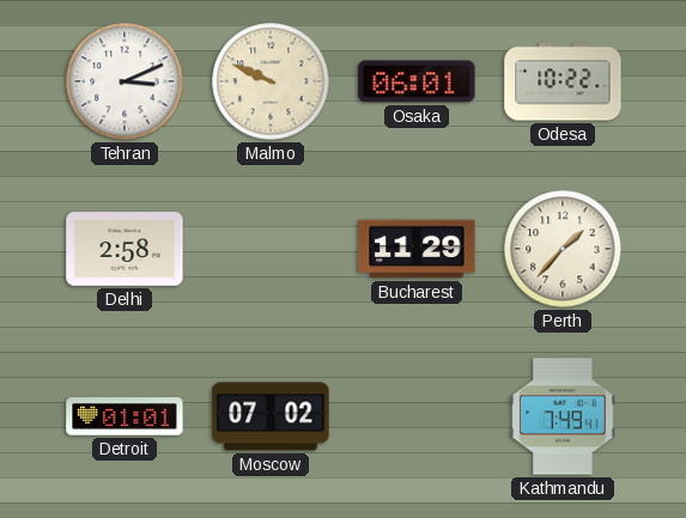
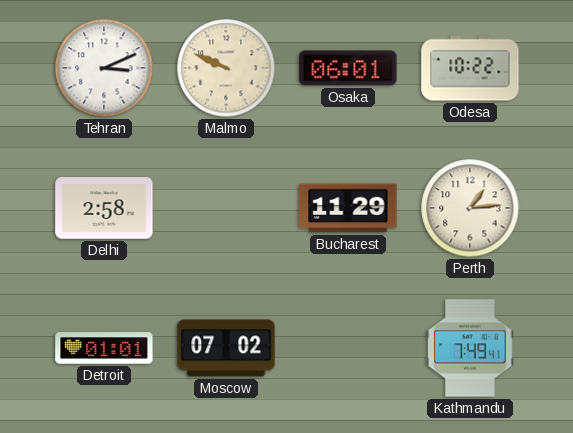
Perth: 1:37 -> 1:14 (470, 208)
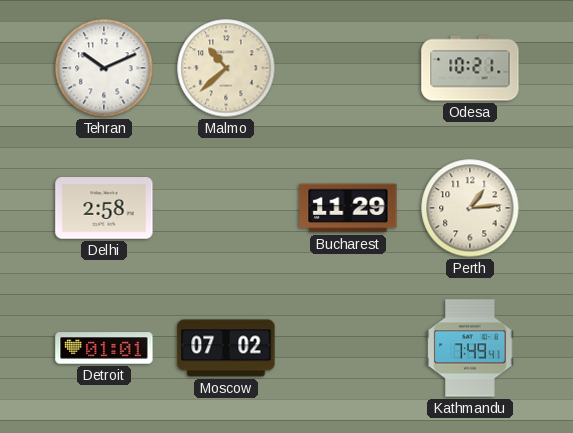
Tehran: 3:11 -> 10:11 (104, 68)
Malmo: 9:49 -> 10:38 (226, 68)
Osaka: 06:01 -> none (348, 68)
Odesa: 10:22 -> 10:21 (470, 68)
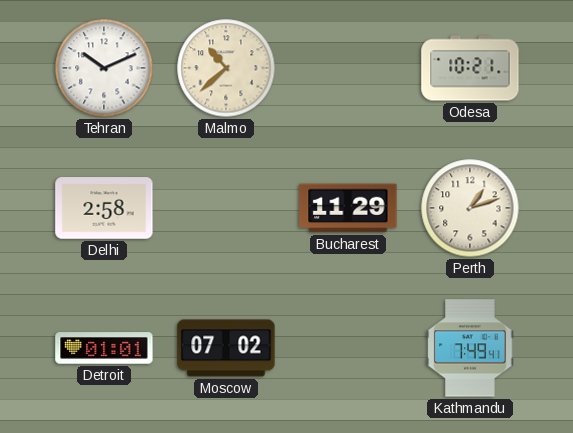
Perth: 1:14 -> 1:12 (470, 208)
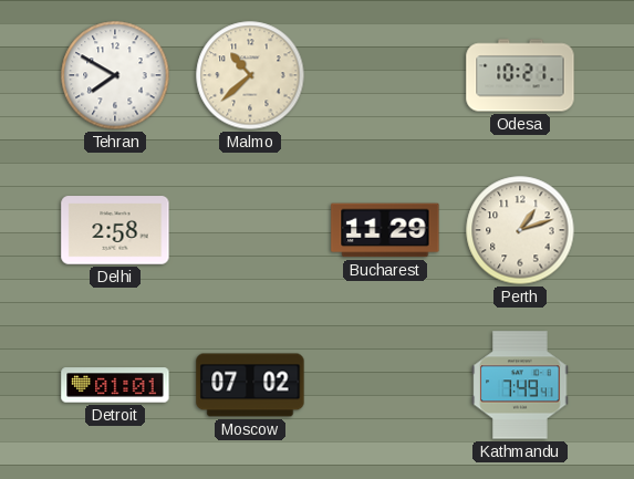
Tehran: 10:11 -> 7:50 (115, 75)
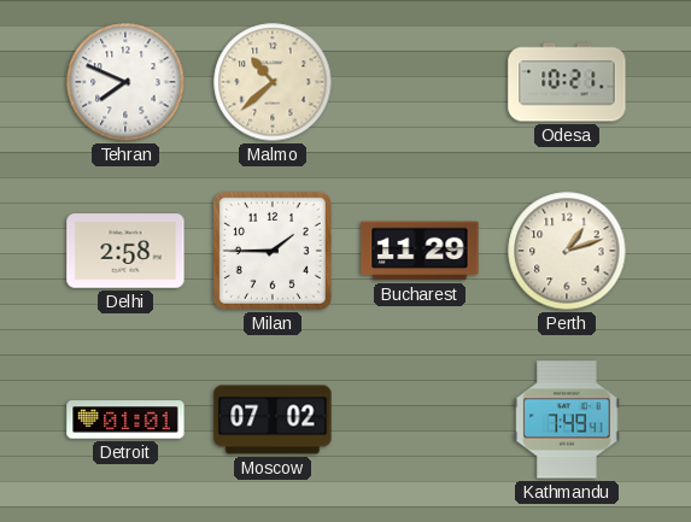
Tehran: 7:50 -> 7:49 (125, 82)
Milan: none -> 1:45 (273, 251)
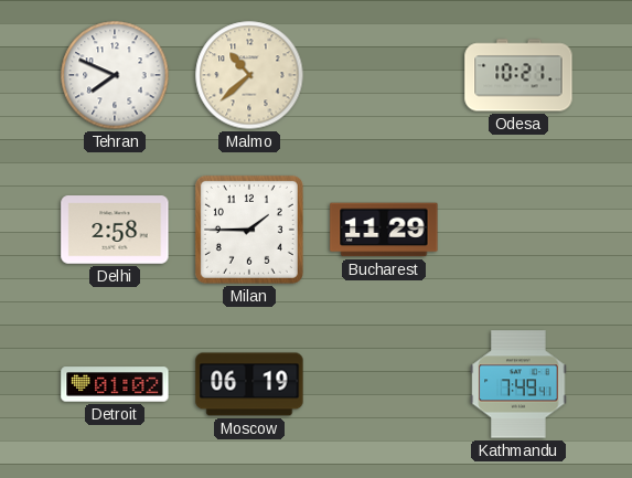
Perth: 1:12 -> none (567, 251)
Detroit: 01:01 -> 01:02 (115, 384)
Moscow: 07:02 -> 06:19 (249, 384)
